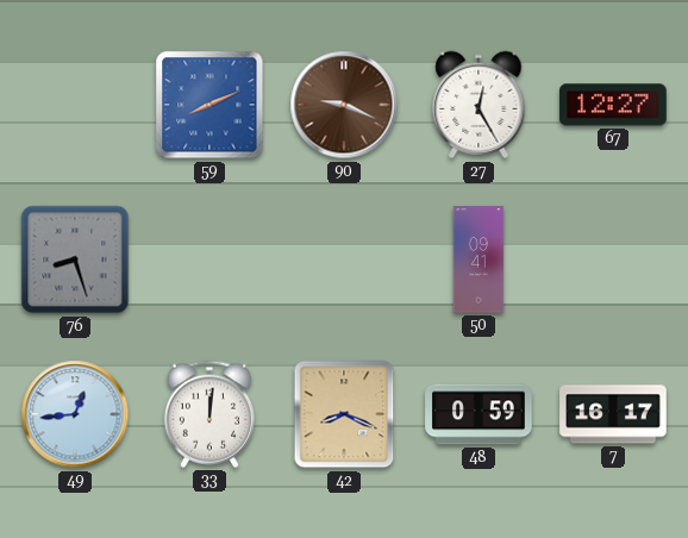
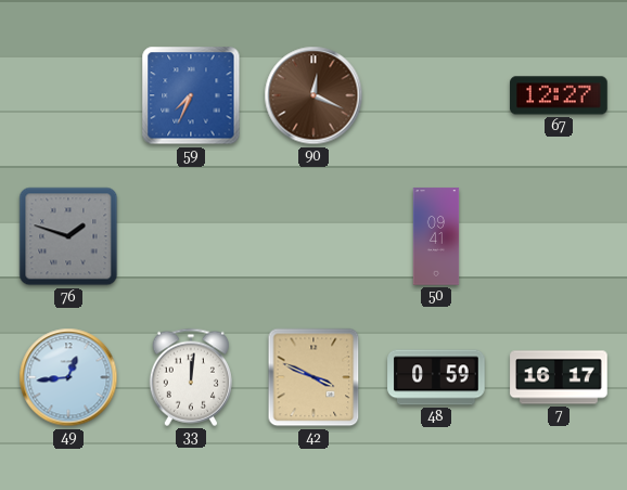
59: 8:11 -> 7:34 (191, 95)
90: 9:19 -> 12:19 (313, 95)
27: 12:25 -> none (479, 105)
76: 8:27 -> 1:48 (68, 236)
42: 8:19 -> 3:49 (313, 377)
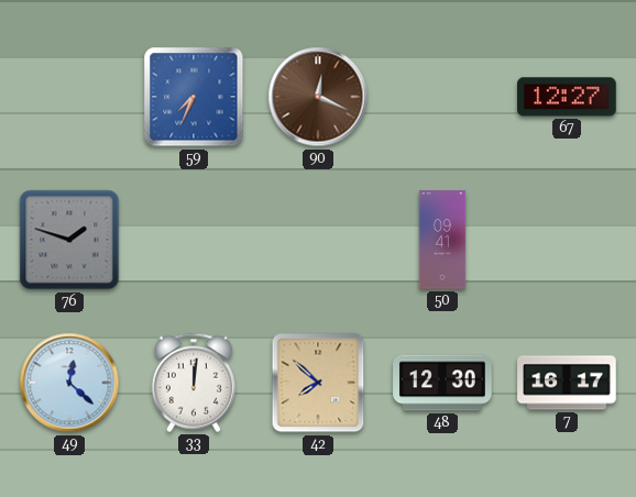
49: 12:44 -> 12:22 (69, 383)
42: 3:49 -> 7:52 (318, 383)
48: 0:59 -> 12:30 (442, 383)
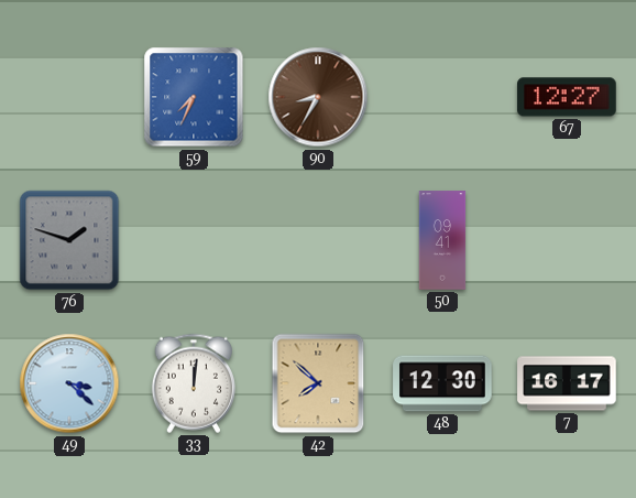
90: 12:19 -> 8:35 (318, 97)
49: 12:22 -> 3:22 (69, 383)
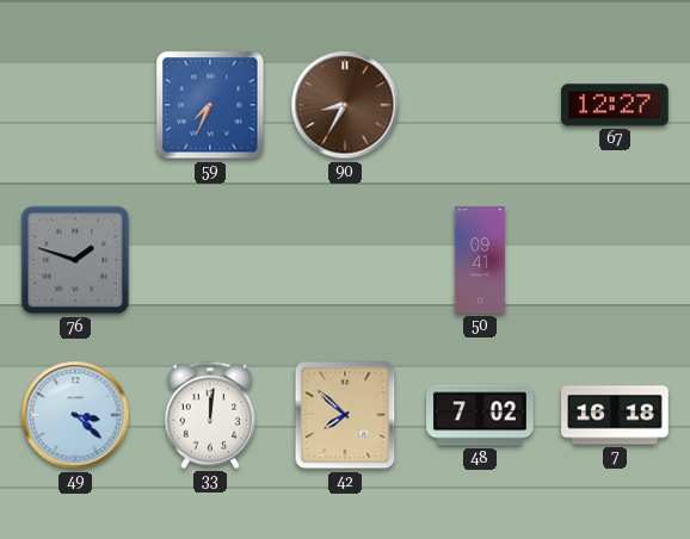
48: 12:30 -> 7:02 (480, 415)
7: 16:17 -> 16:18 (615, 415)
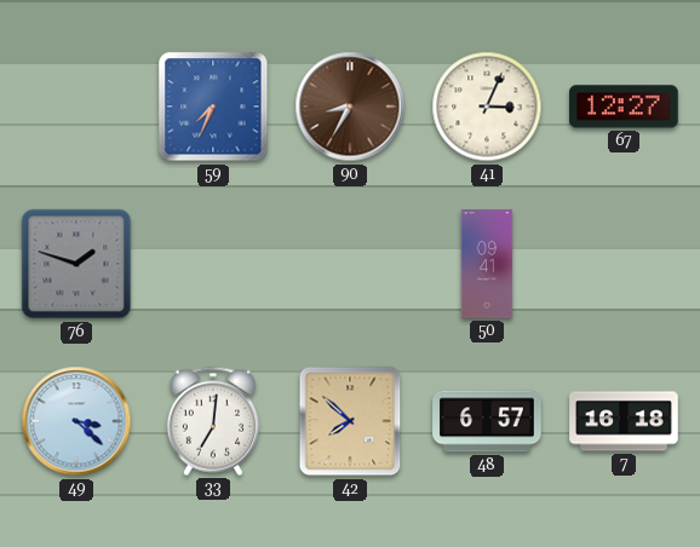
41: none -> 3:04 (487, 106)
33: 12:01 -> 7:01 (213, 421)
48: 7:02 -> 6:57 (487, 421)
